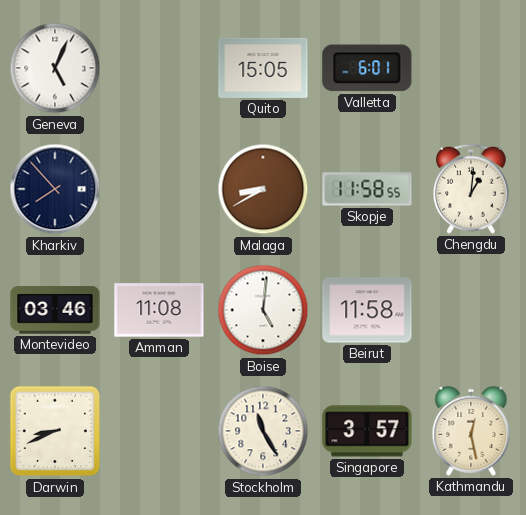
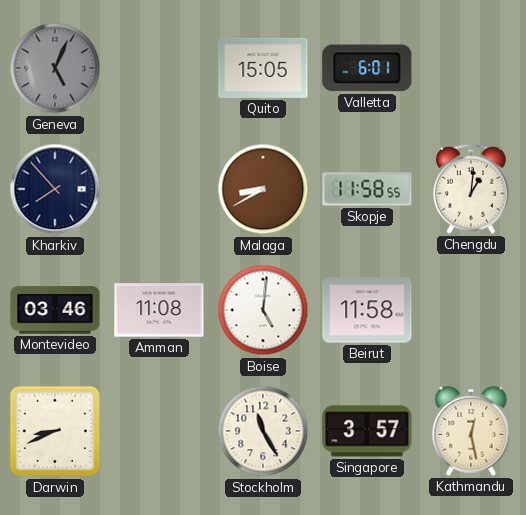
Geneva dial: white -> grey (55, 68)
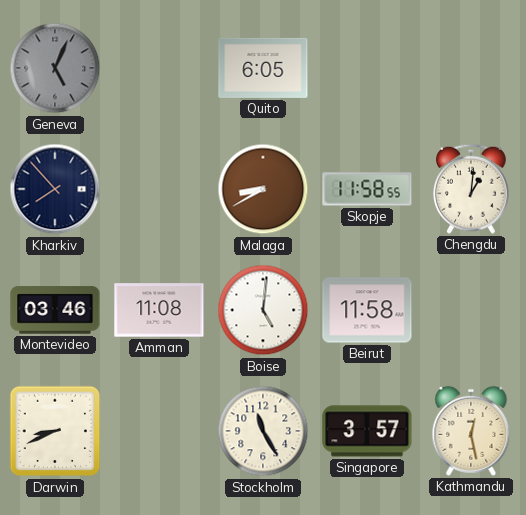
Quito: 15:05 -> 6:05 (263, 68)
Valletta: 6:01 -> none (367, 68)
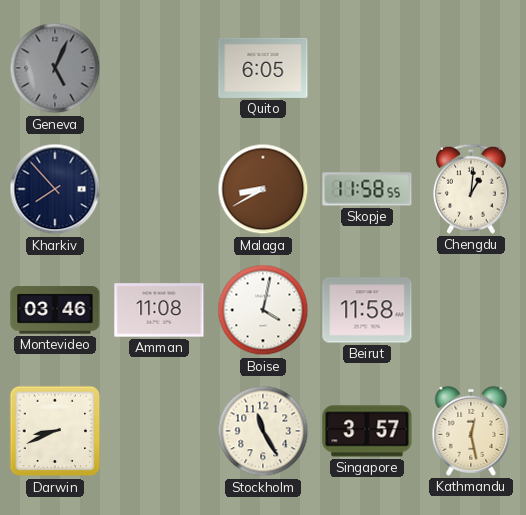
Boise: 5:01 -> 4:02 (263, 310)
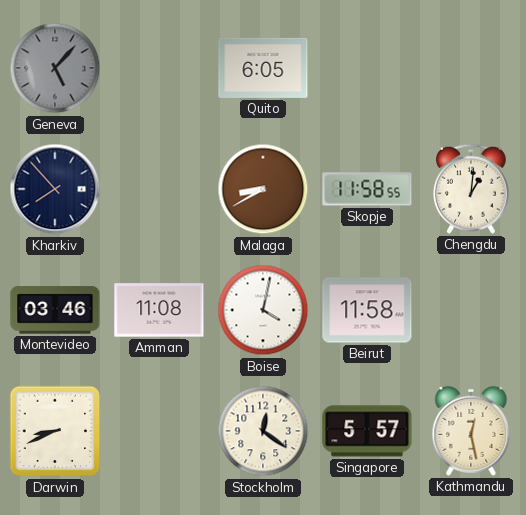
Geneva: 5:04 -> 5:07 (55, 68)
Stockholm: 11:25 -> 12:21 (263, 431)
Singapore: 3:57 -> 5:57 (367, 431)
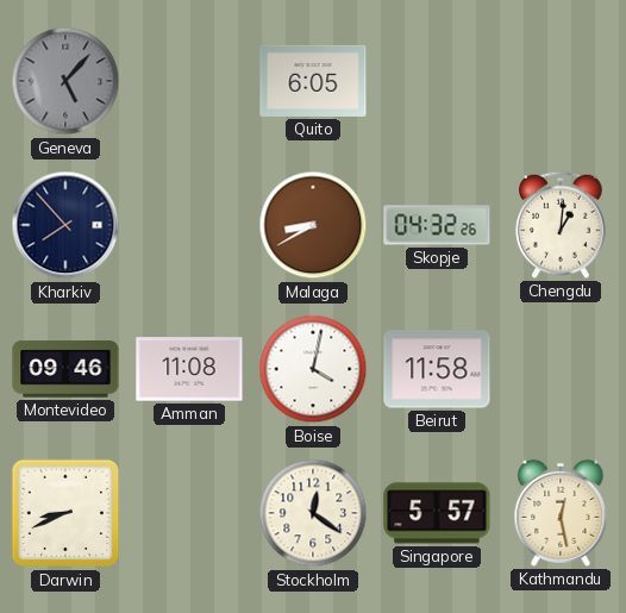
Skopje: 11:58 -> 04:32 (437, 225)
Montevideo: 03:46 -> 09:46 (65, 369)
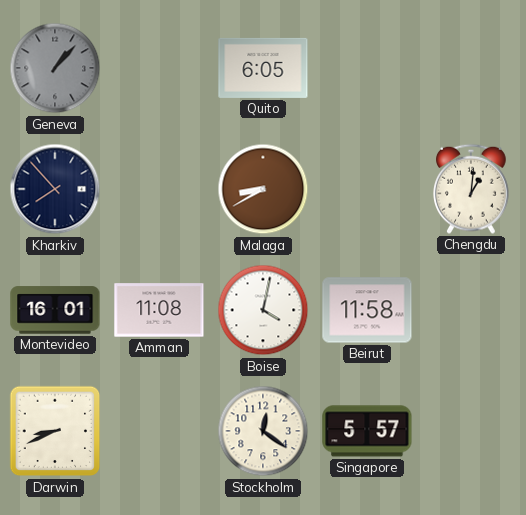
Geneva: 5:07 -> 1:07 (55, 68)
Skopje: 04:32 -> none (437, 225)
Montevideo: 09:46 -> 16:01 (55, 310)
Kathmandu: 12:28 -> none (561, 513)
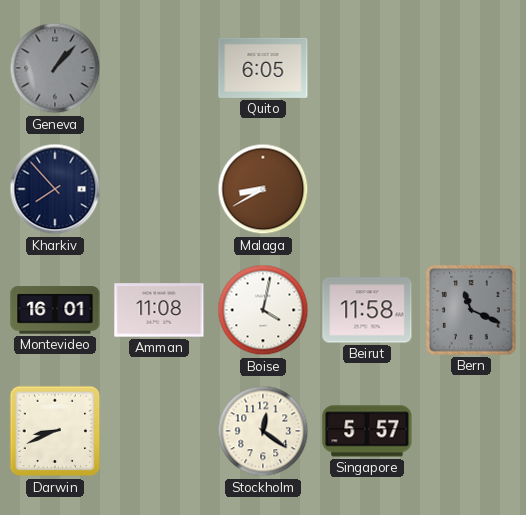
Chengdu: 1:01 -> none (472, 189)
Bern: none -> 11:19 (471, 310)
